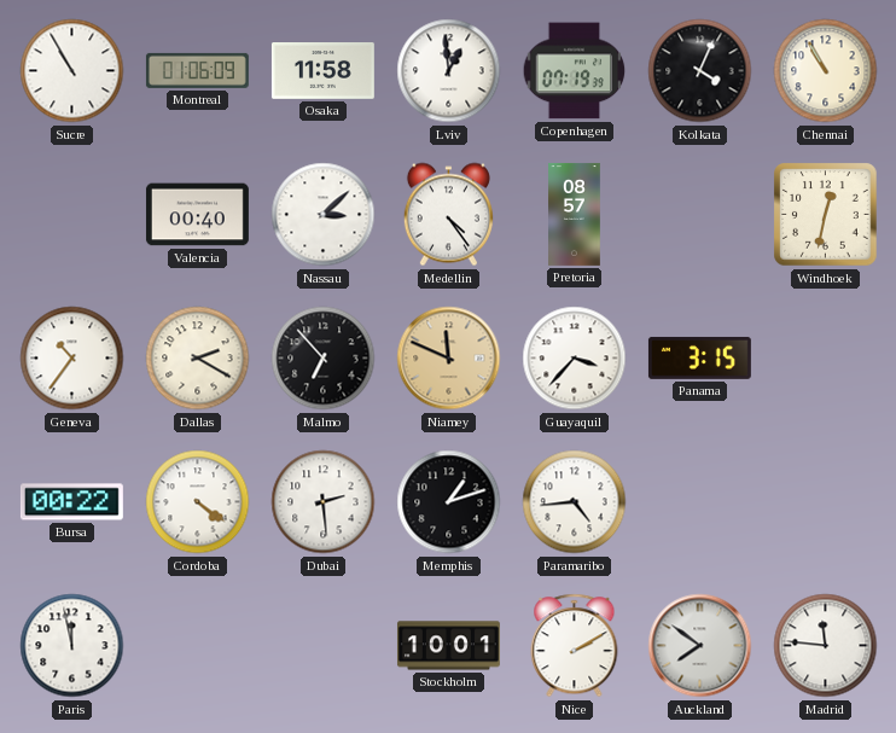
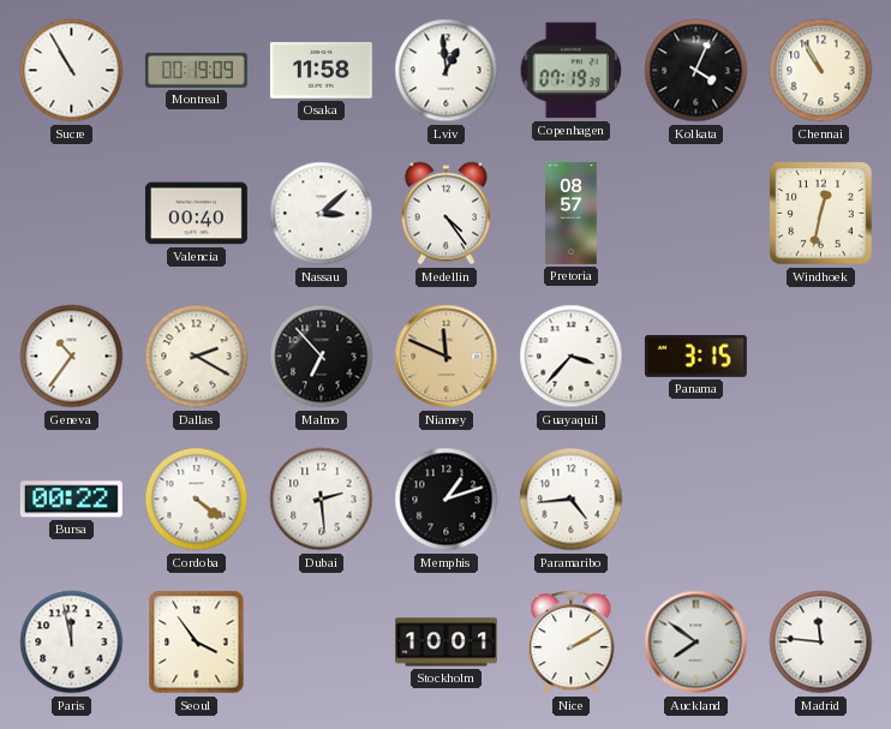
Montreal: 01:06 -> 00:19 (196, 70)
Seoul: none -> 3:54 (197, 643)
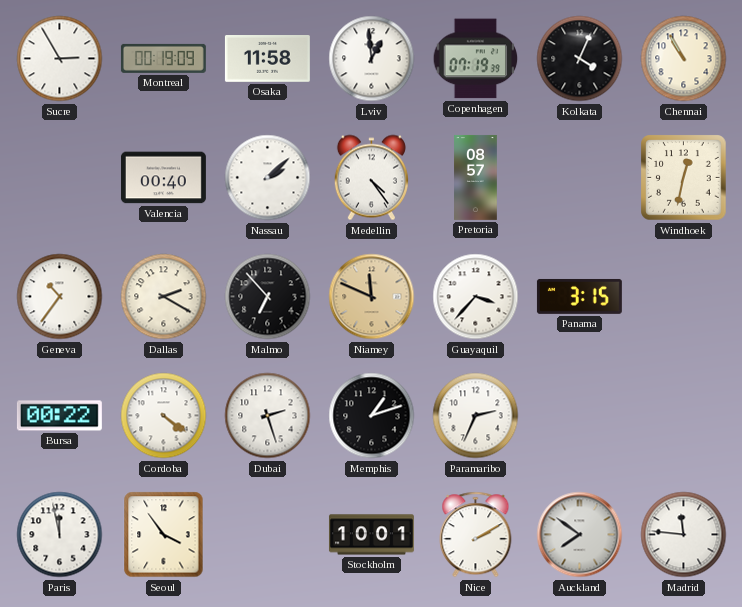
Sucre: 10:55 -> 2:55 (60, 59)
Nassau: 3:08 -> 2:08 (268, 178)
Dubai: 2:29 -> 2:27 (268, 416)
Paramaribo: 4:44 -> 2:34 (476, 416)
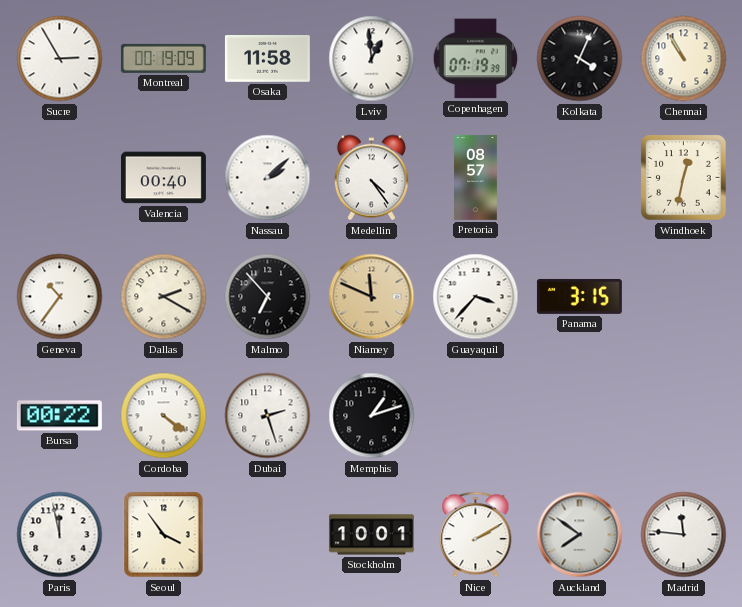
Paramaribo: 2:34 -> none (476, 416)
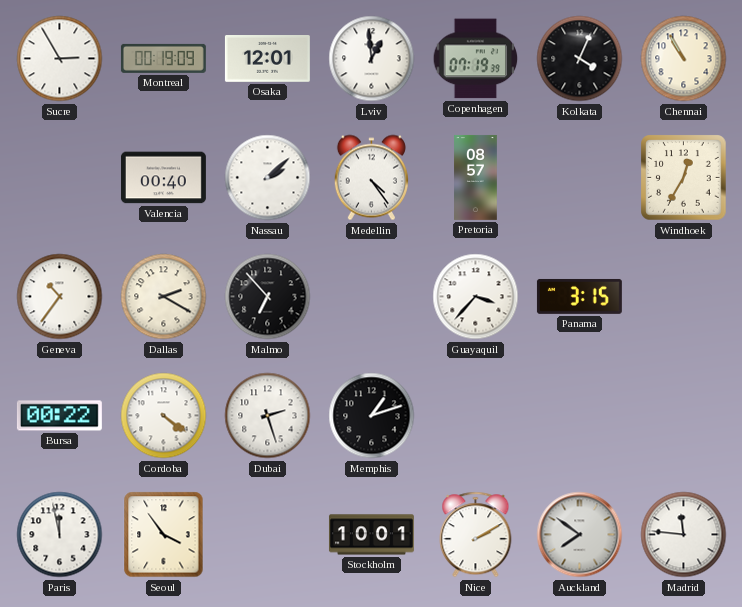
Osaka: 11:58 -> 12:01 (267, 59)
Windhoek: 12:32 -> 12:35 (684, 178)
Niamey: 11:49 -> none (372, 297)
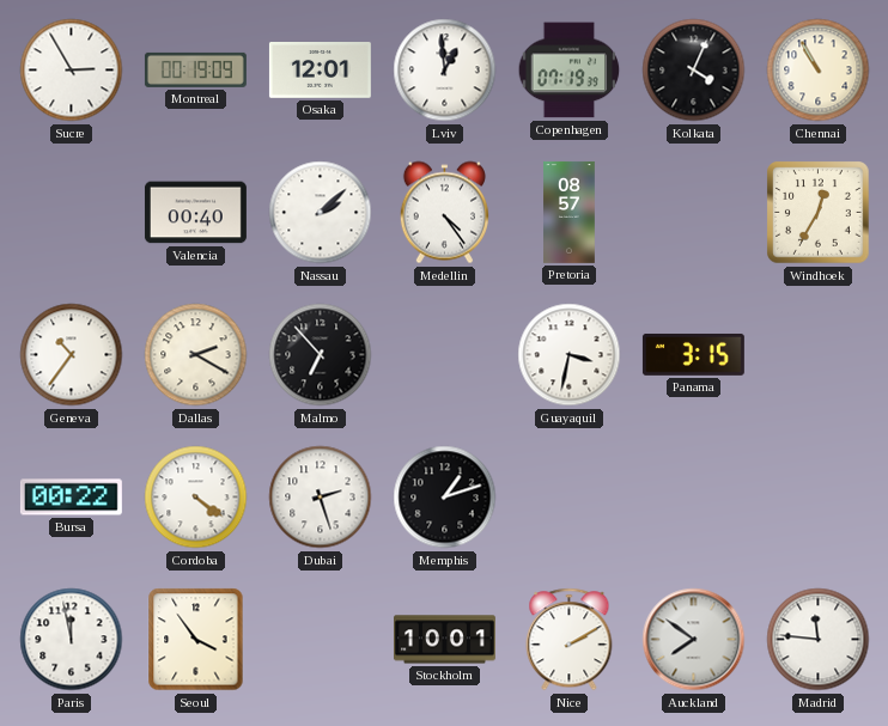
Guayaquil: 3:37 -> 3:32 (570, 355)
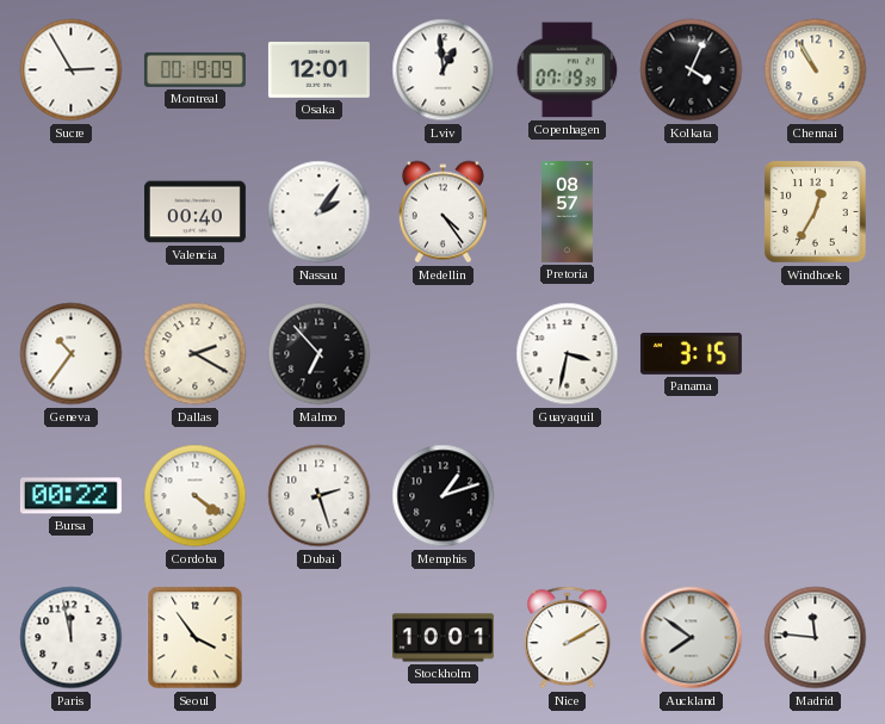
Nassau: 2:08 -> 2:06 (320, 212)
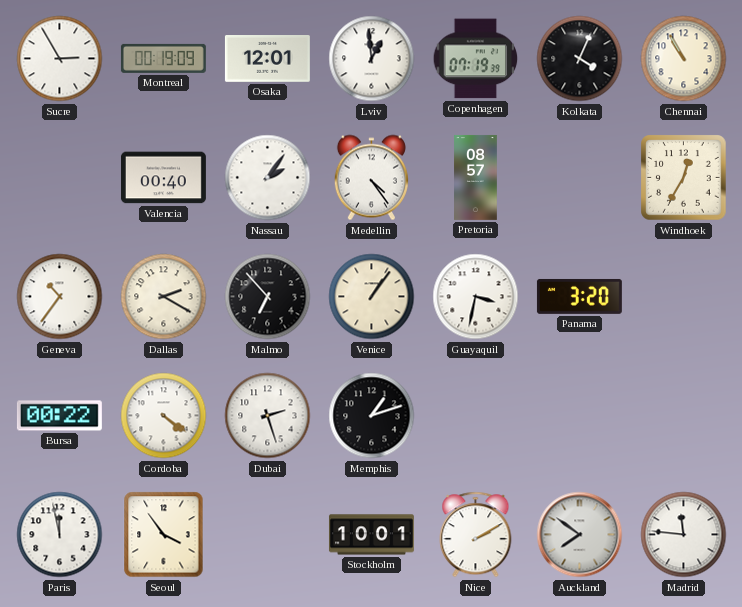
Venice: none -> 1:06 (372, 297)
Panama: 3:15 -> 3:20 (579, 296)
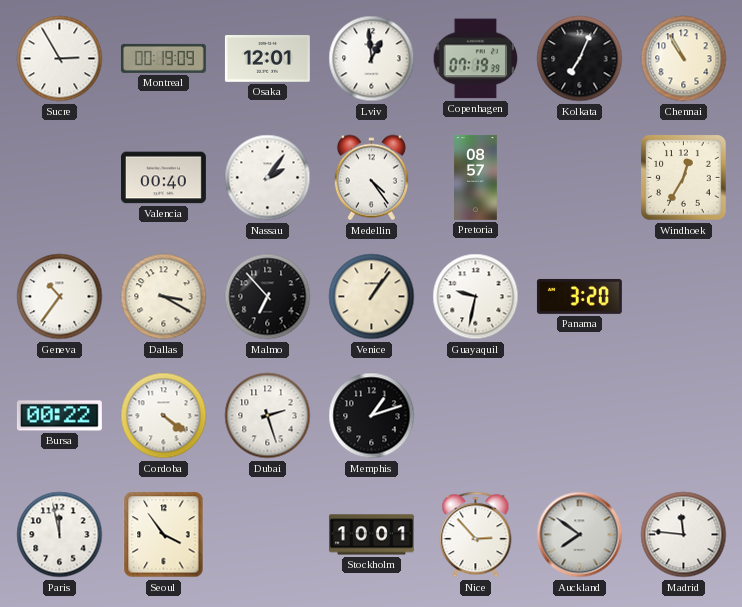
Kolkata: 4:04 -> 7:04 (580, 59)
Dallas: 2:20 -> 3:20 (164, 297)
Guayaquil: 3:32 -> 9:32 (476, 297)
Nice: 2:10 -> 2:53 (476, 535)
